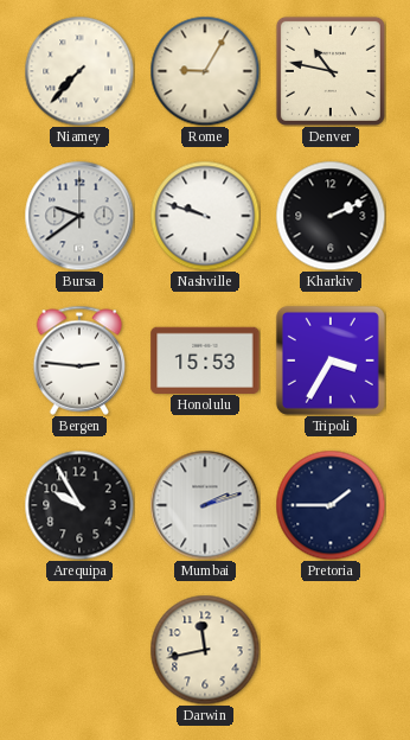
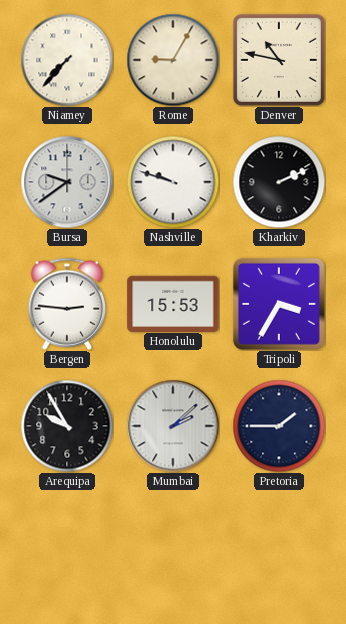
Mumbai: 2:12 -> 2:08 (173, 426)
Darwin: 11:43 -> none (205, 650)
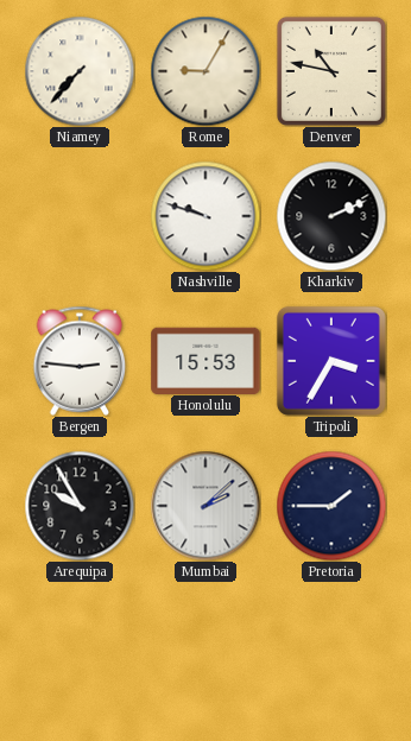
Bursa: 9:39 -> none (67, 182)
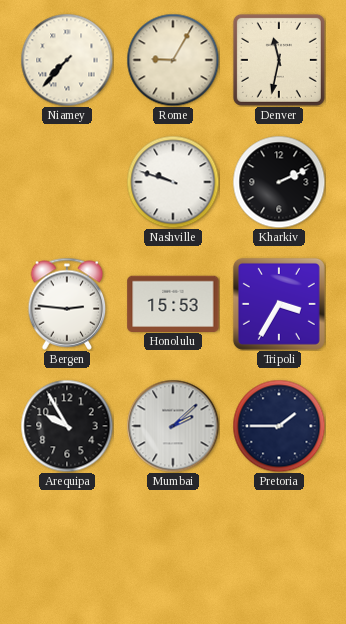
Denver: 10:47 -> 11:32 (279, 60)
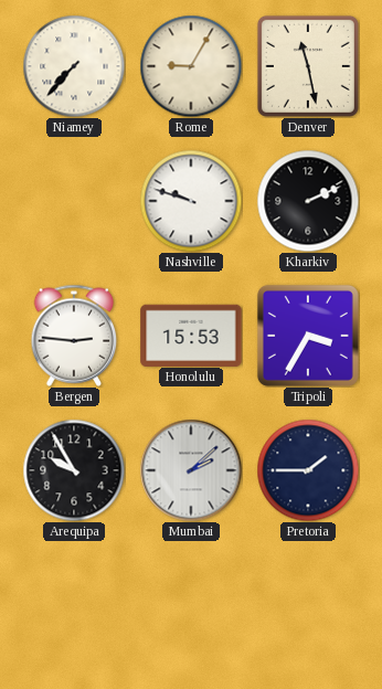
Denver: 11:32 -> 11:28 (308, 66)
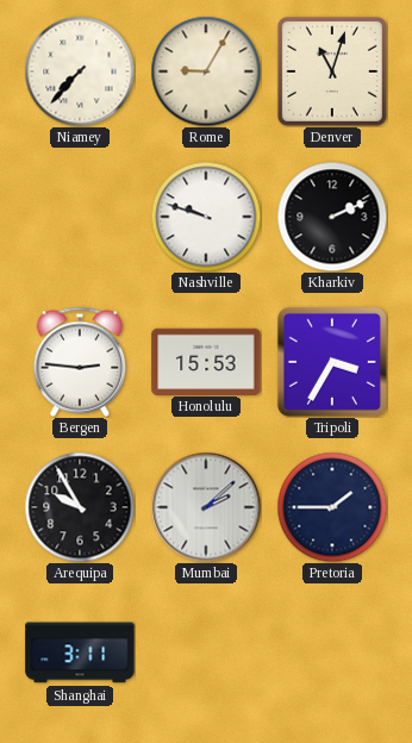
Denver: 11:28 -> 11:03 (332, 71)
Shanghai: none -> 3:11 (80, 653)
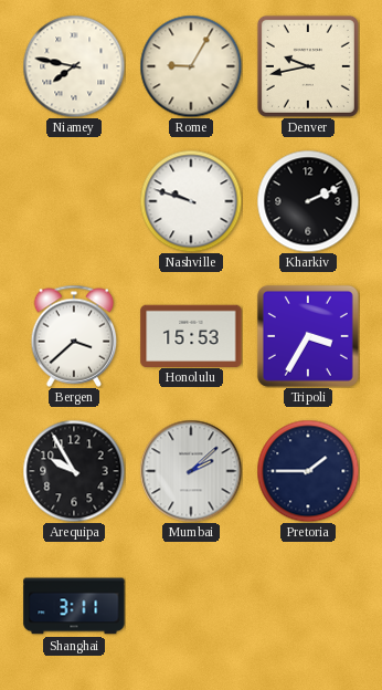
Niamey: 7:37 -> 7:47 (74, 66)
Denver: 11:03 -> 9:43 (308, 66)
Bergen: 2:46 -> 3:38 (74, 336)
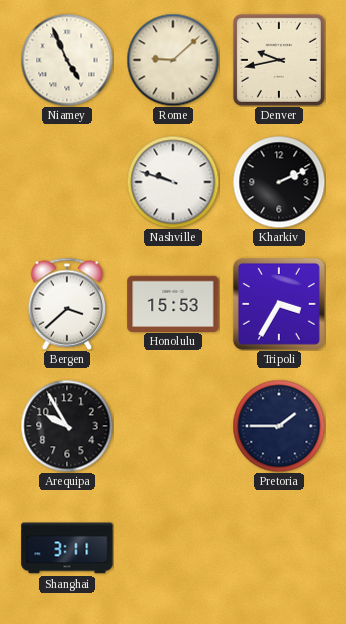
Niamey: 7:47 -> 4:56 (67, 60)
Rome: 9:05 -> 9:08 (173, 60)
Mumbai: 2:08 -> none (191, 471)
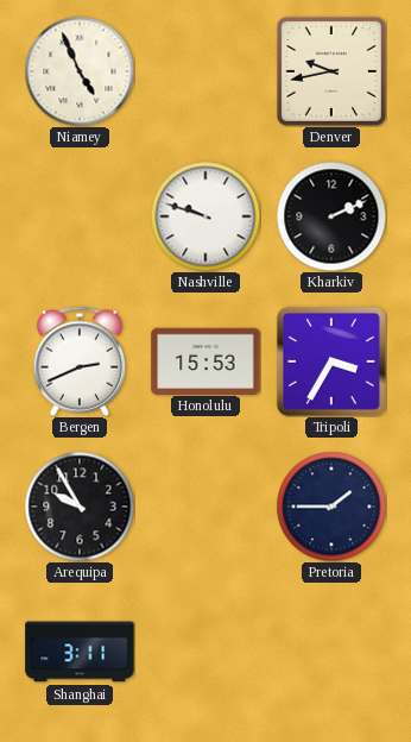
Rome: 9:08 -> none (173, 60)
Bergen: 3:38 -> 2:41 (80, 361)
